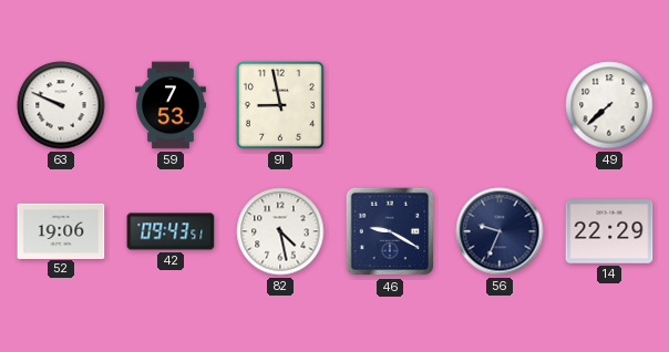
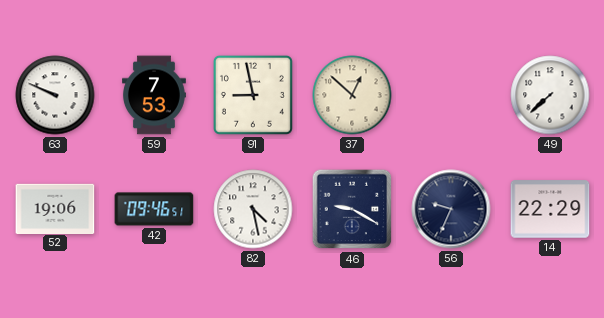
37: none -> 12:52 (352, 95)
42: 09:43 -> 09:46 (154, 209)
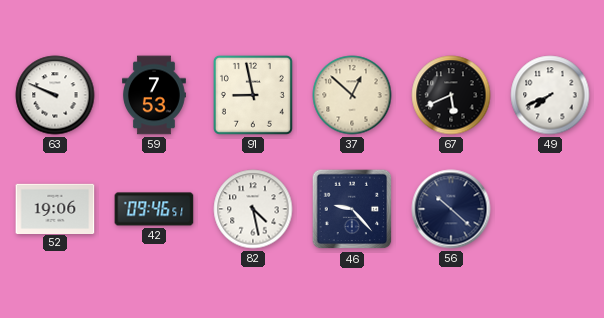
67: none -> 5:41 (451, 95)
49: 7:38 -> 7:41 (550, 95)
46: 9:20 -> 9:23 (352, 209)
56: 9:34 -> 10:22 (451, 209)
14: 22:29 -> none (550, 209)
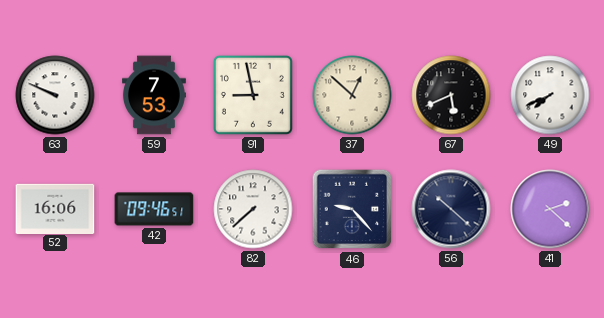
52: 19:06 -> 16:06 (55, 208)
82: 4:28 -> 7:38 (253, 209)
41: none -> 2:22 (550, 209)
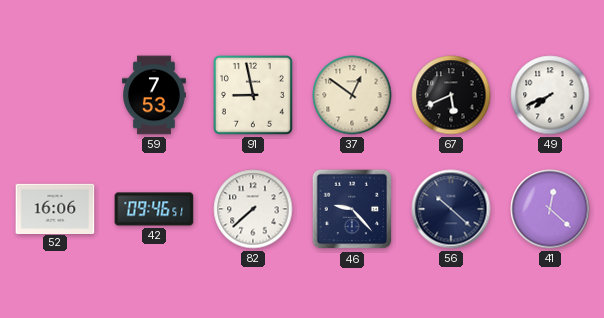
63: 9:49 -> none (55, 95)
37: 12:52 -> 12:51 (352, 95)
41: 2:22 -> 12:22 (550, 209)
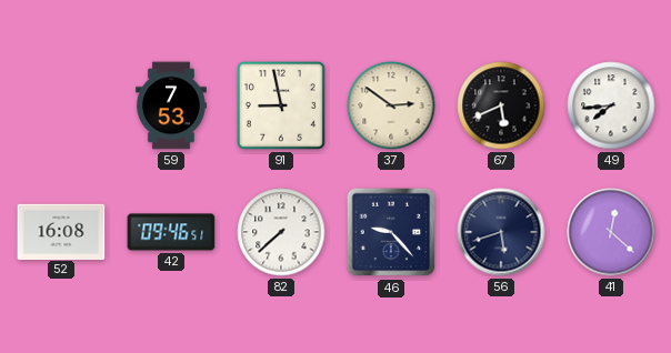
37: 12:51 -> 2:51 (391, 105)
49: 7:41 -> 7:44 (611, 105)
52: 16:06 -> 16:08 (61, 231)
56: 10:22 -> 5:42 (501, 232)
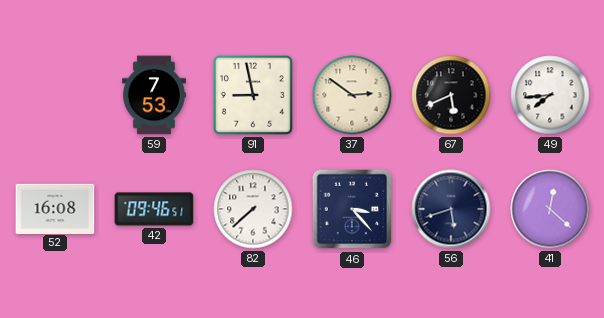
46: 9:23 -> 3:23 (352, 209)
